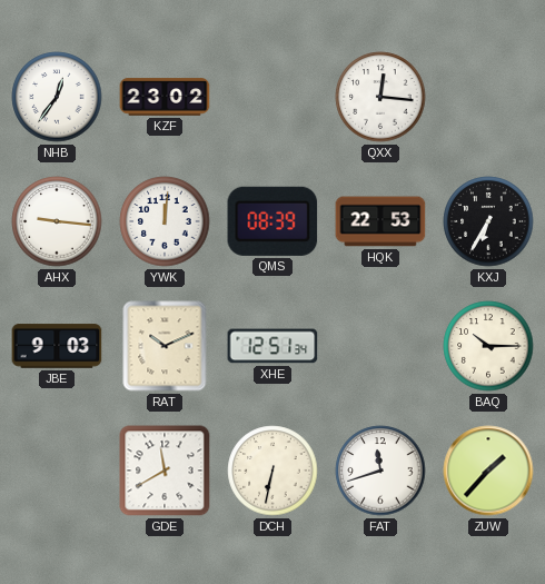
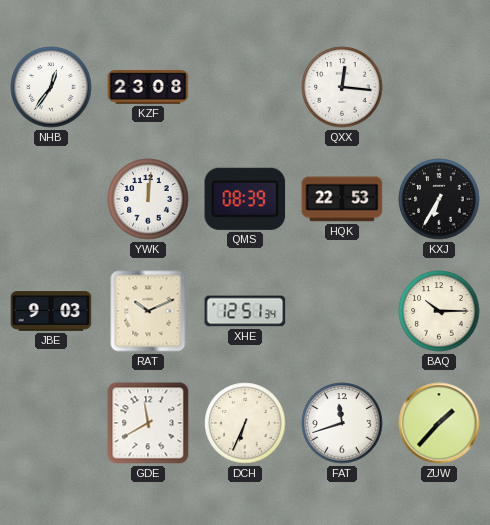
KZF: 23:02 -> 23:08 (148, 87)
AHX: 9:16 -> none (57, 221)
DCH: 6:32 -> 6:34 (245, 423)
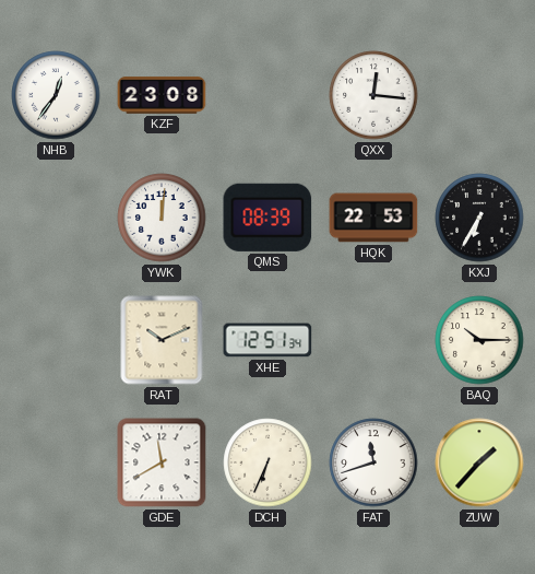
JBE: 9:03 -> none (51, 311)
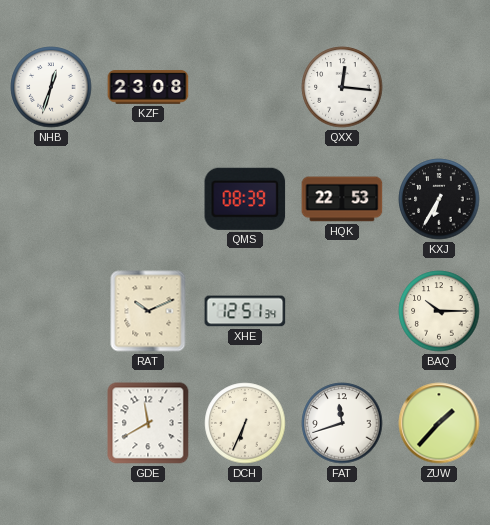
NHB: 12:36 -> 12:33 (51, 87)
YWK: 12:01 -> none (162, 218)
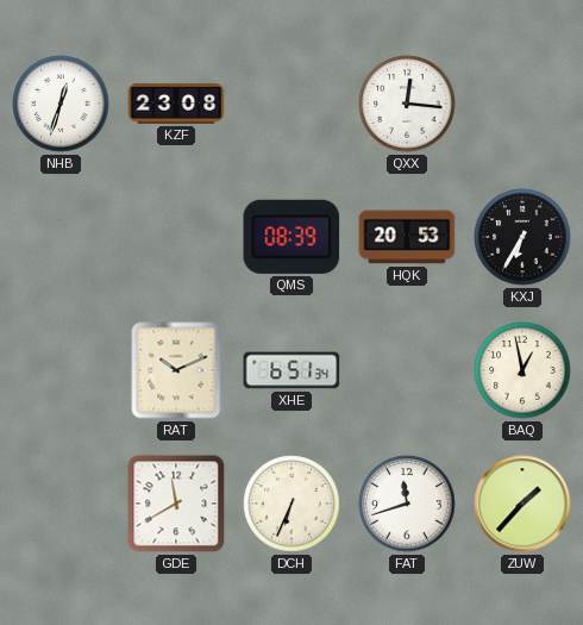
HQK: 22:53 -> 20:53 (407, 237)
XHE: 12:51 -> 6:51 (291, 370)
BAQ: 10:15 -> 12:58 (522, 370)
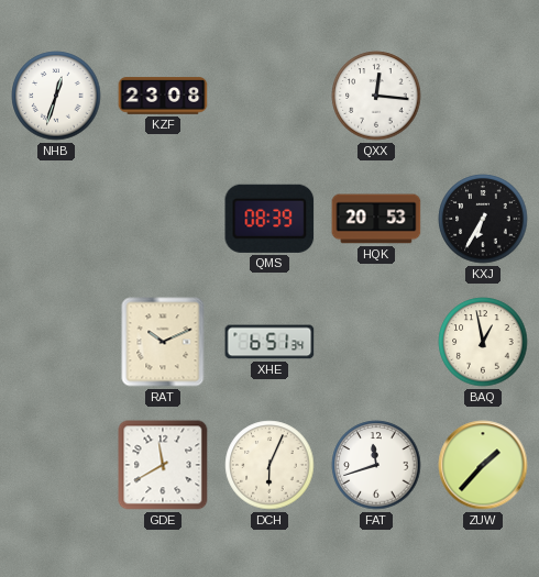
DCH: 6:34 -> 6:04 (269, 465)
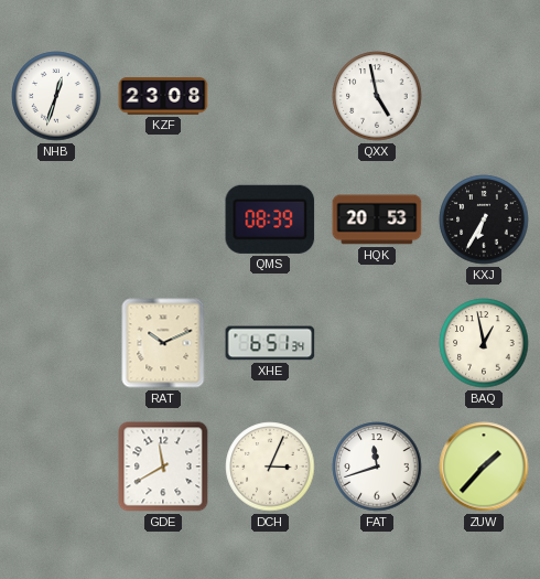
QXX: 12:16 -> 4:58 (377, 96)
DCH: 6:04 -> 3:04 (270, 467)
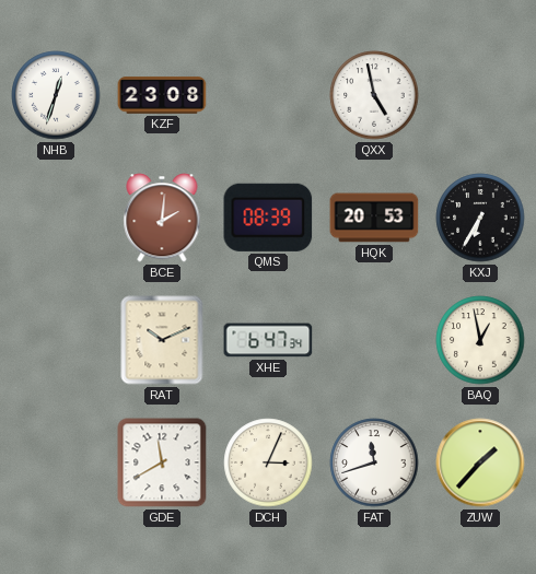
BCE: none -> 2:01 (162, 218)
XHE: 6:51 -> 6:47 (268, 340)
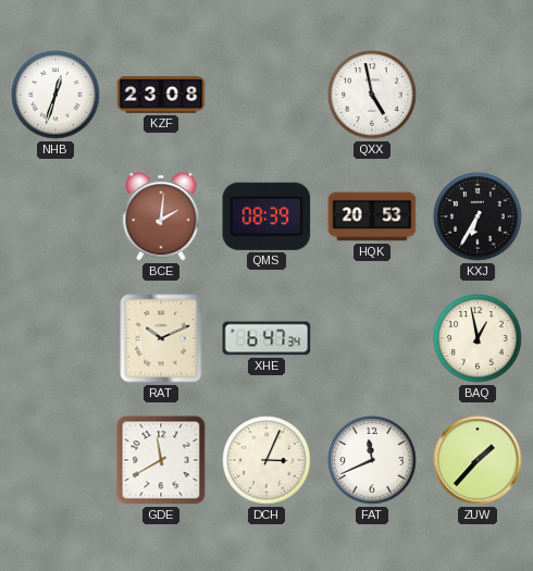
FAT: 11:42 -> 11:41 (372, 460)
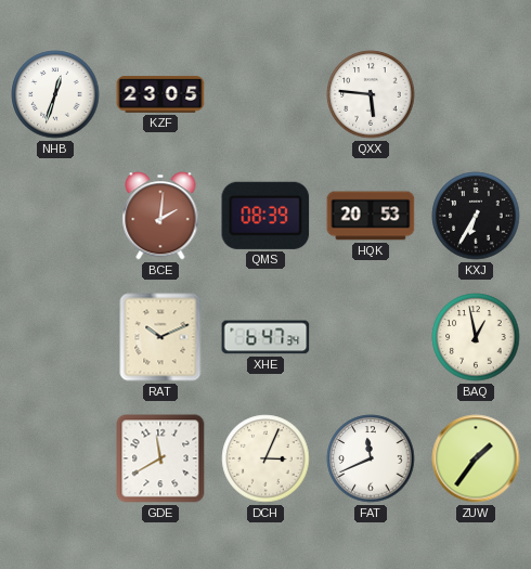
KZF: 23:08 -> 23:05 (160, 94)
QXX: 4:58 -> 5:46 (371, 94)
ZUW: 1:37 -> 1:36 (476, 458)
